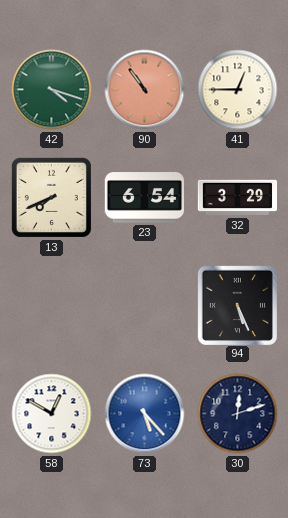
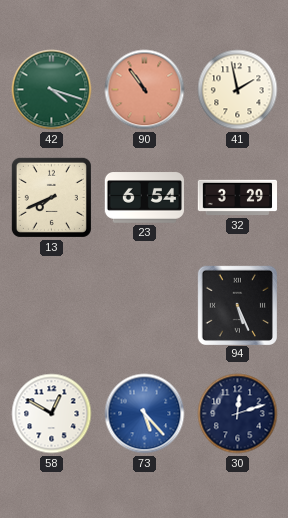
41: 12:45 -> 1:58 (238, 90)
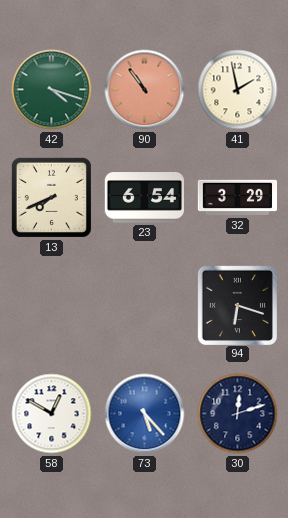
94: 5:26 -> 6:18 (237, 305)
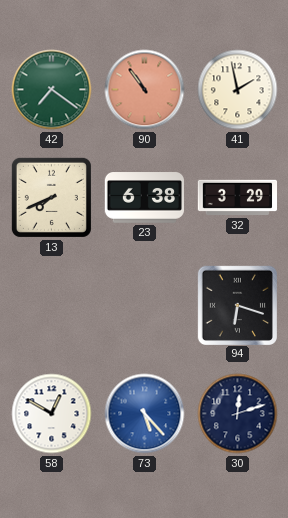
42: 4:18 -> 7:21 (52, 90)
23: 6:54 -> 6:38 (145, 198)
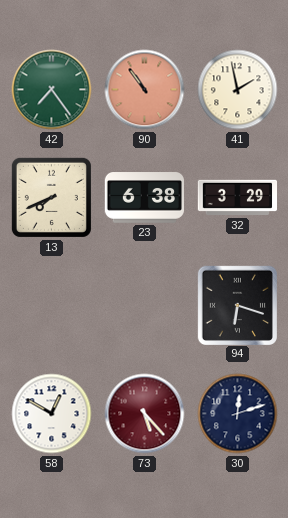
42: 7:21 -> 7:24 (52, 90)
73 dial: blue -> burgundy (145, 414)
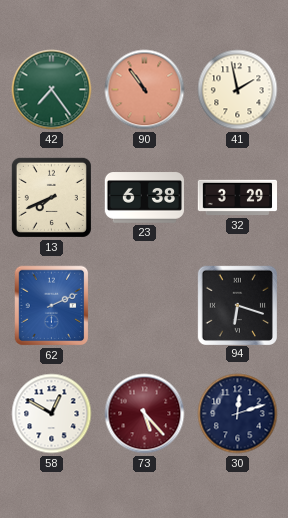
62: none -> 2:11 (52, 306)
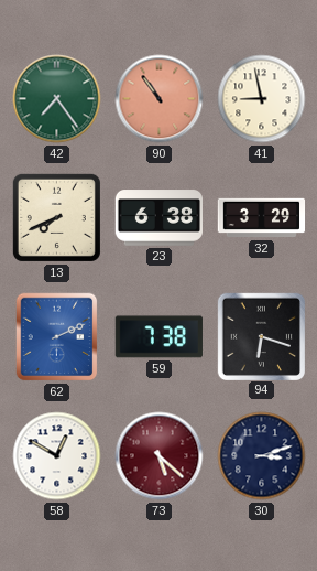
41: 1:58 -> 8:58 (262, 99)
59: none -> 7:38 (158, 337)
73: 5:23 -> 5:22 (160, 456)
30: 12:12 -> 3:12 (262, 456)
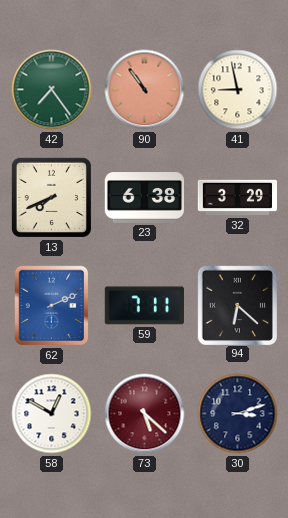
59: 7:38 -> 7:11 (144, 306)
94: 6:18 -> 6:22 (237, 305)
